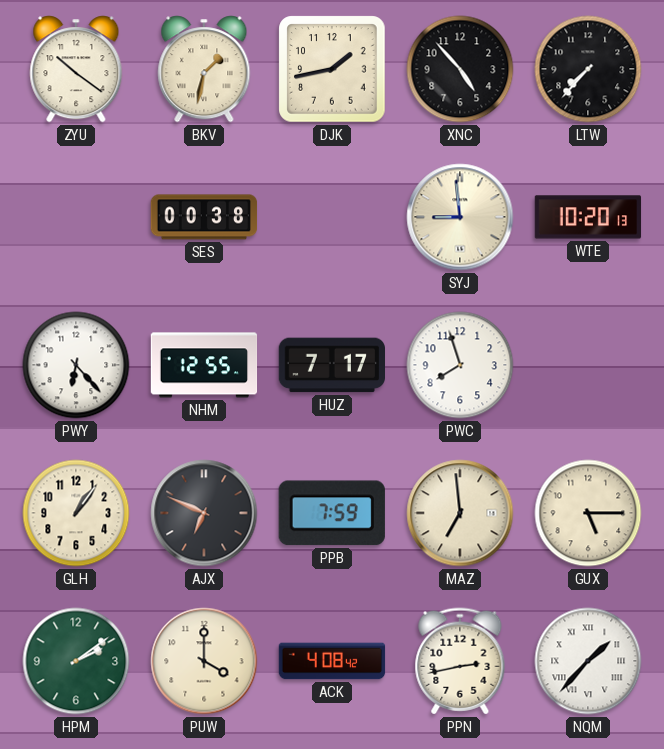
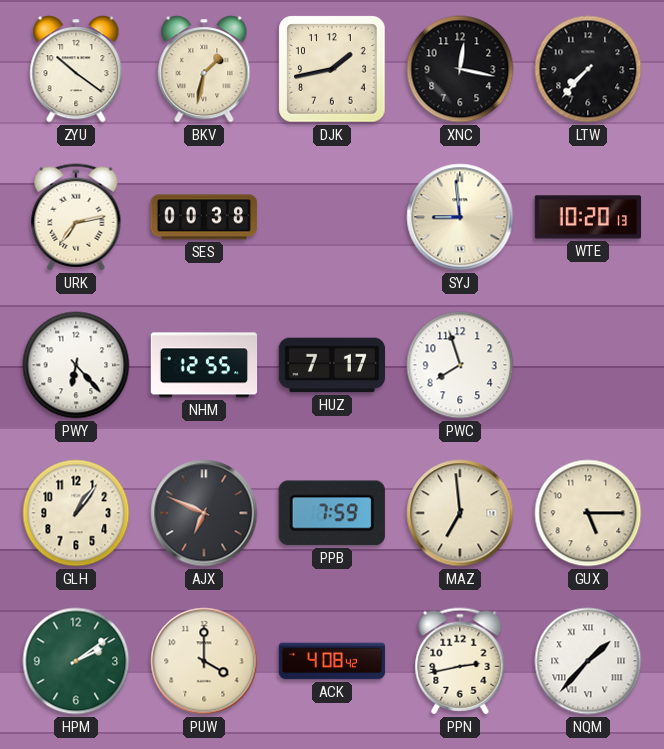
XNC: 4:53 -> 12:17 (460, 69)
URK: none -> 7:13 (76, 217)
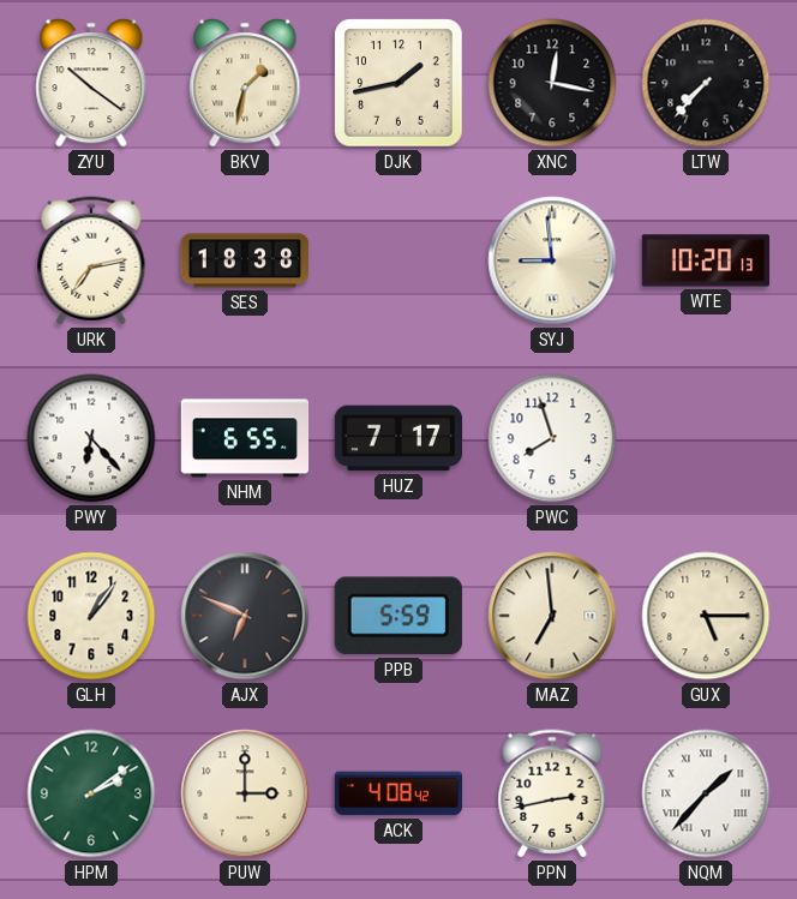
SES: 00:38 -> 18:38 (245, 260)
NHM: 12:55 -> 6:55 (245, 438)
PPB: 7:59 -> 5:59 (398, 616)
PUW: 4:00 -> 3:00 (245, 793)
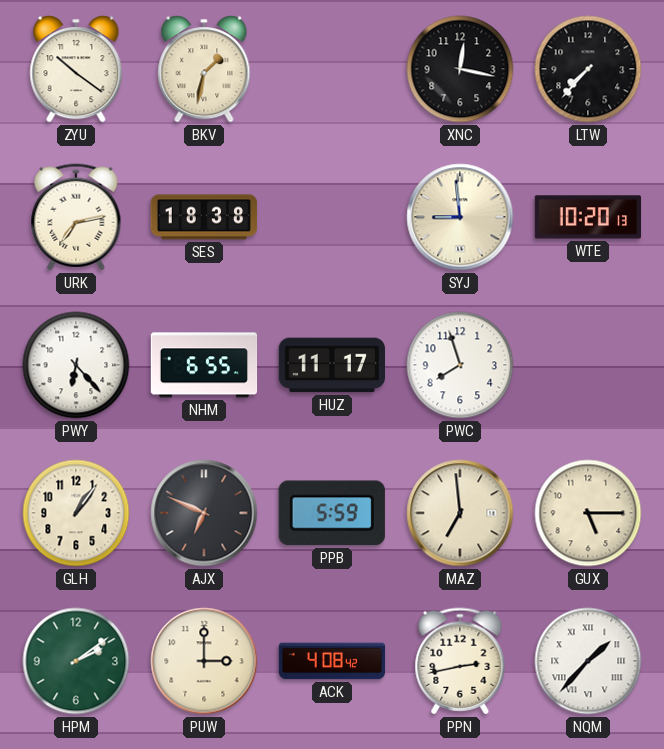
DJK: 1:43 -> none (398, 83)
HUZ: 7:17 -> 11:17 (332, 365)
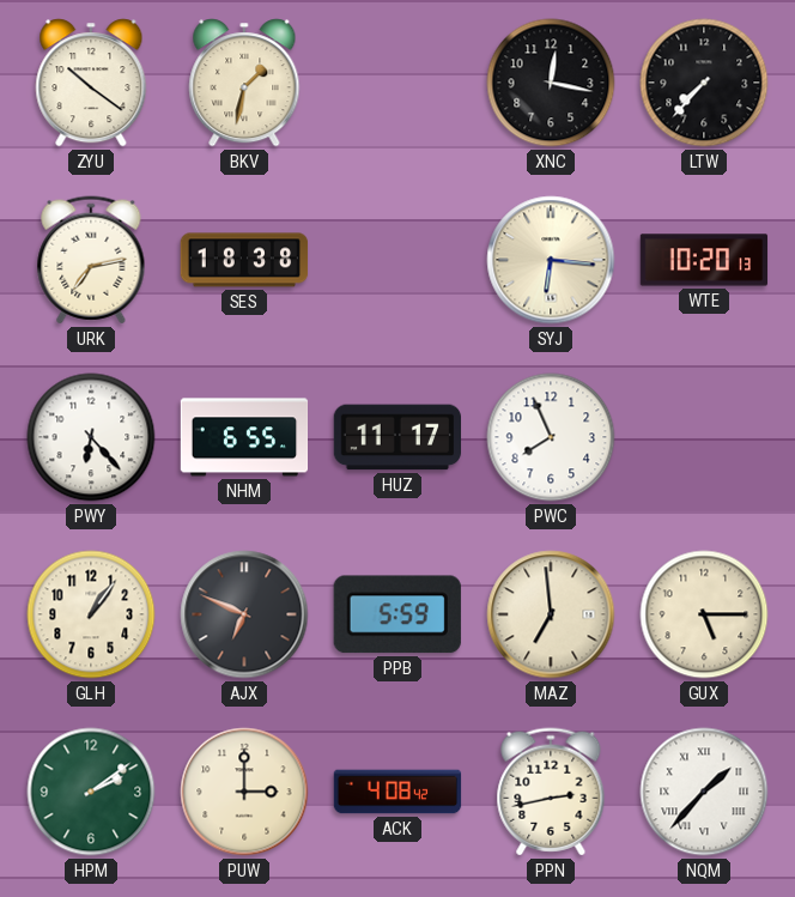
SYJ: 8:59 -> 6:16 (551, 260)
PWC: 7:57 -> 7:56 (551, 437)
